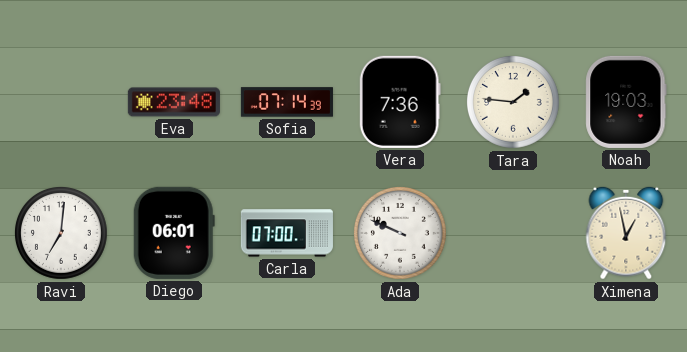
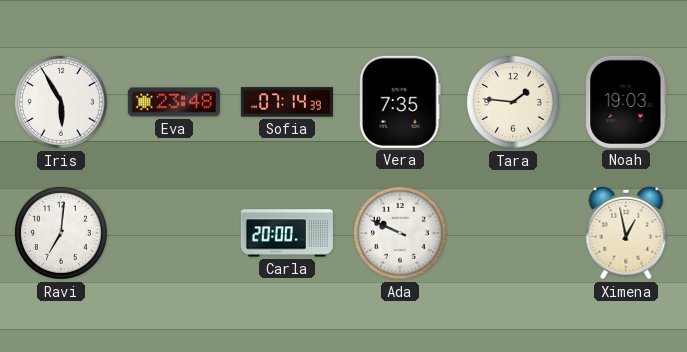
Iris: none -> 5:55 (62, 103)
Vera: 7:36 -> 7:35 (400, 102)
Diego: 06:01 -> none (174, 233)
Carla: 07:00 -> 20:00 (287, 233)
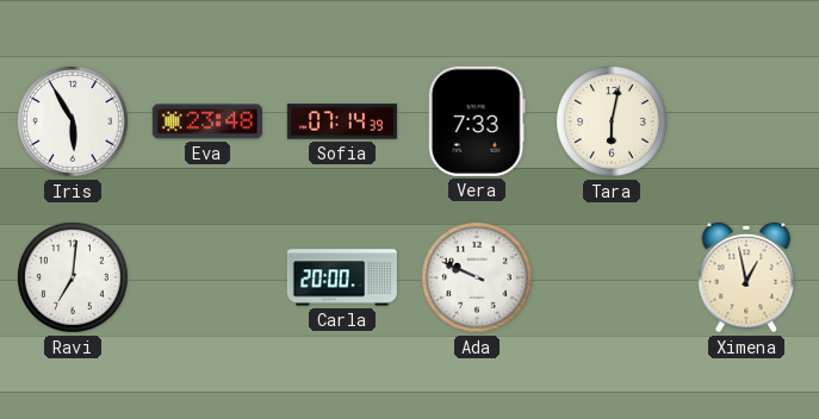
Vera: 7:35 -> 7:33 (477, 121)
Tara: 1:46 -> 6:02 (613, 123)
Noah: 19:03 -> none (626, 102)
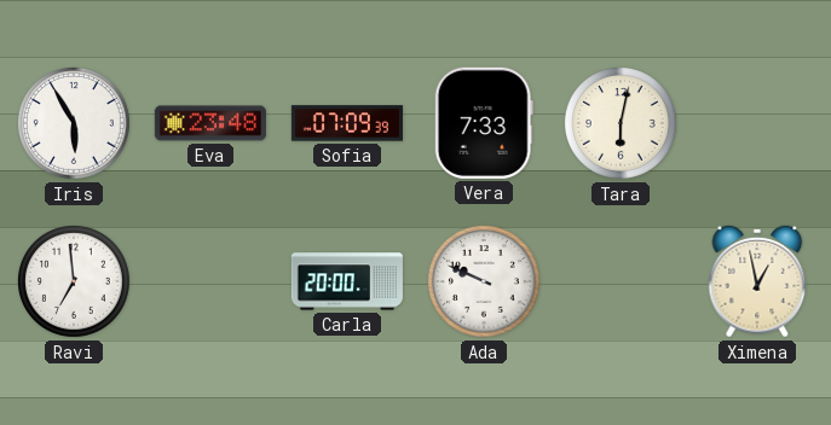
Sofia: 07:14 -> 07:09 (347, 123)
Ravi: 7:01 -> 6:59 (75, 283)
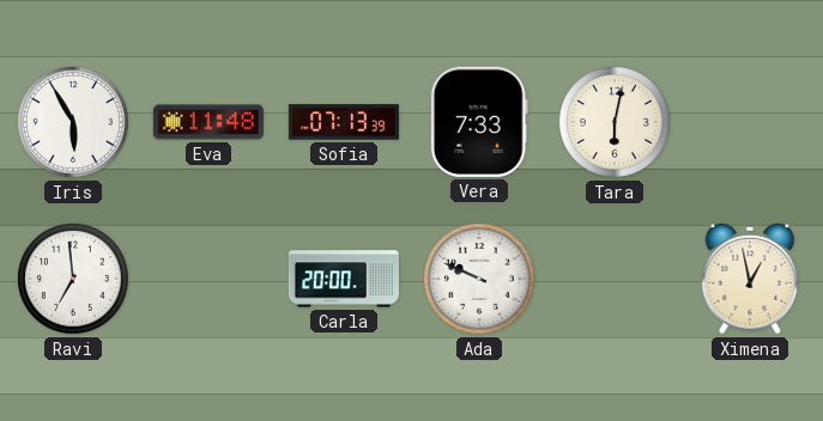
Eva: 23:48 -> 11:48 (208, 122)
Sofia: 07:09 -> 07:13 (344, 122)
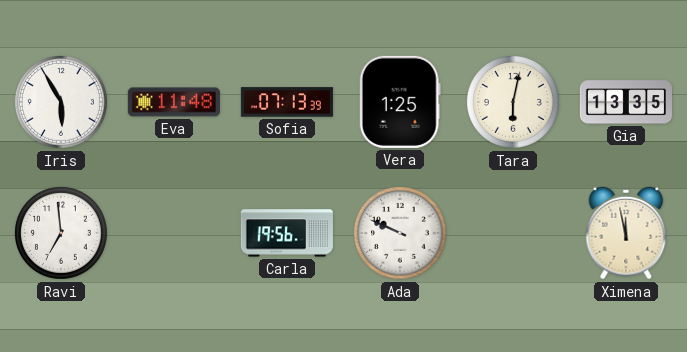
Vera: 7:33 -> 1:25 (400, 102)
Gia: none -> 13:35 (626, 102)
Carla: 20:00 -> 19:56 (287, 233)
Ximena: 12:58 -> 11:58 (626, 233)
